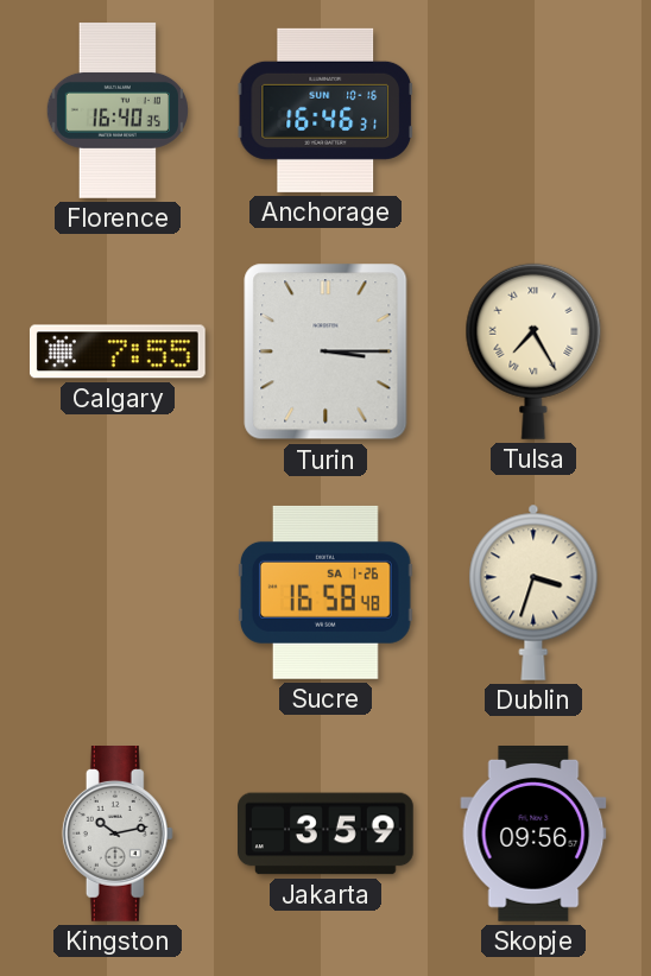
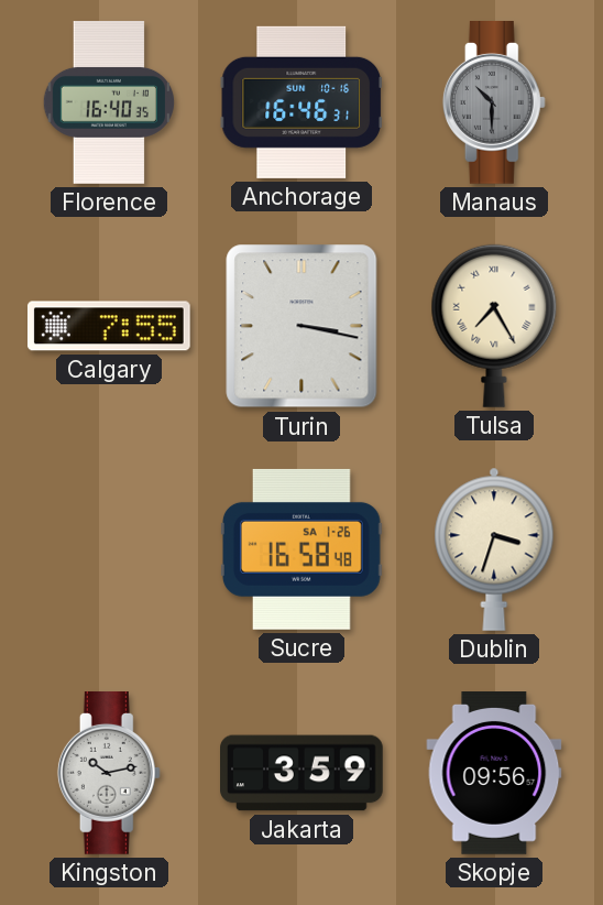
Manaus: none -> 10:30 (494, 103)
Turin: 3:15 -> 3:17 (301, 326)
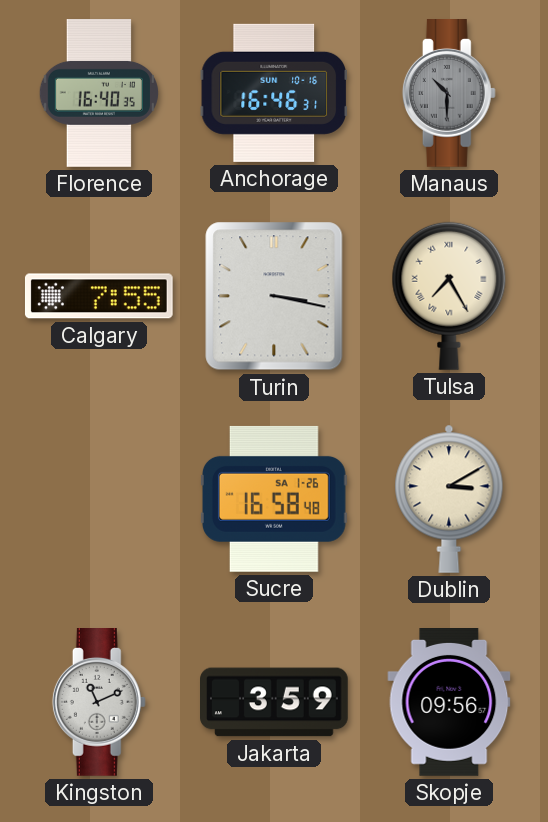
Dublin: 3:33 -> 3:10 (449, 499)
Kingston: 10:13 -> 11:11 (99, 703)
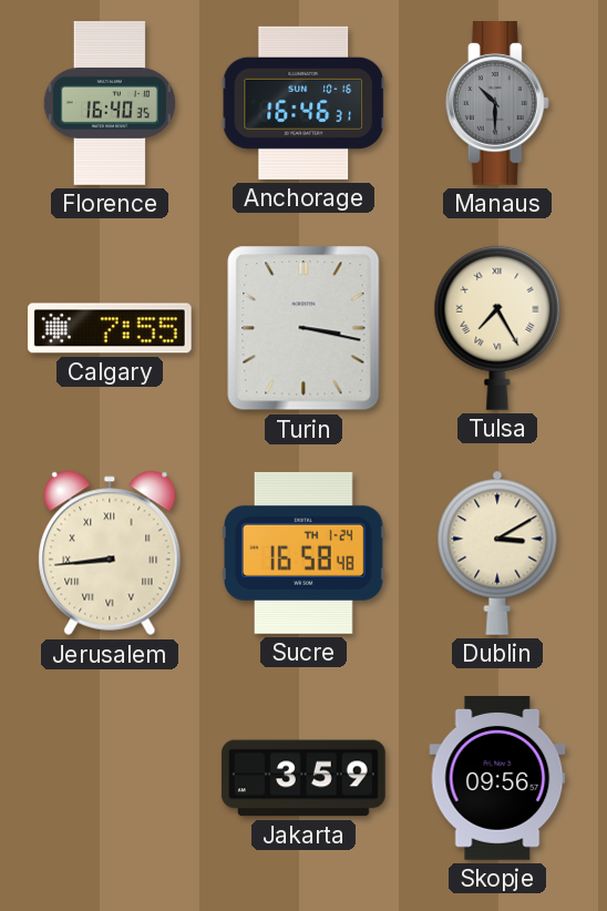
Jerusalem: none -> 8:44 (110, 553)
Sucre date: SA 1-26 -> TH 1-24 (303, 553)
Kingston: 11:11 -> none (99, 703)
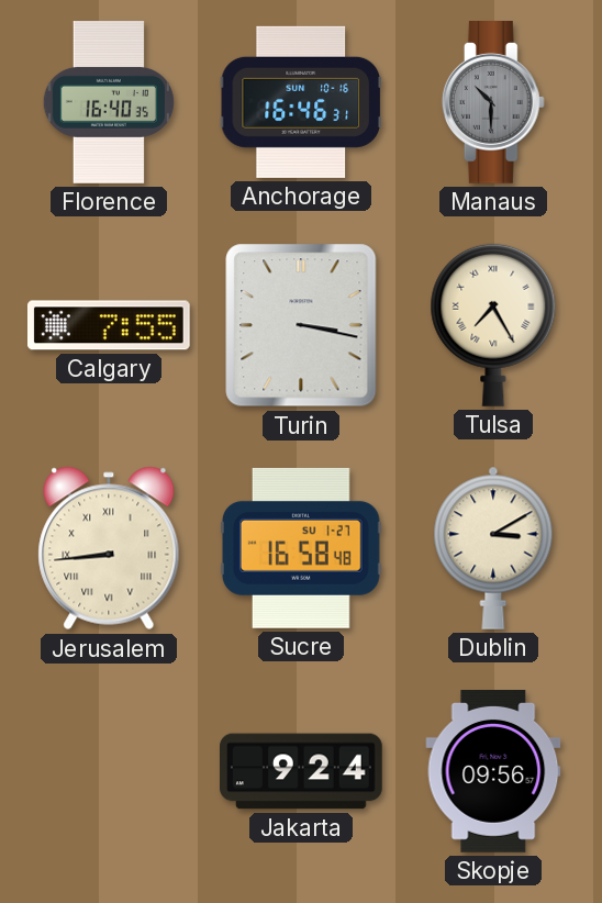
Sucre date: TH 1-24 -> SU 1-27 (301, 548)
Jakarta: 3:59 -> 9:24 (302, 771)
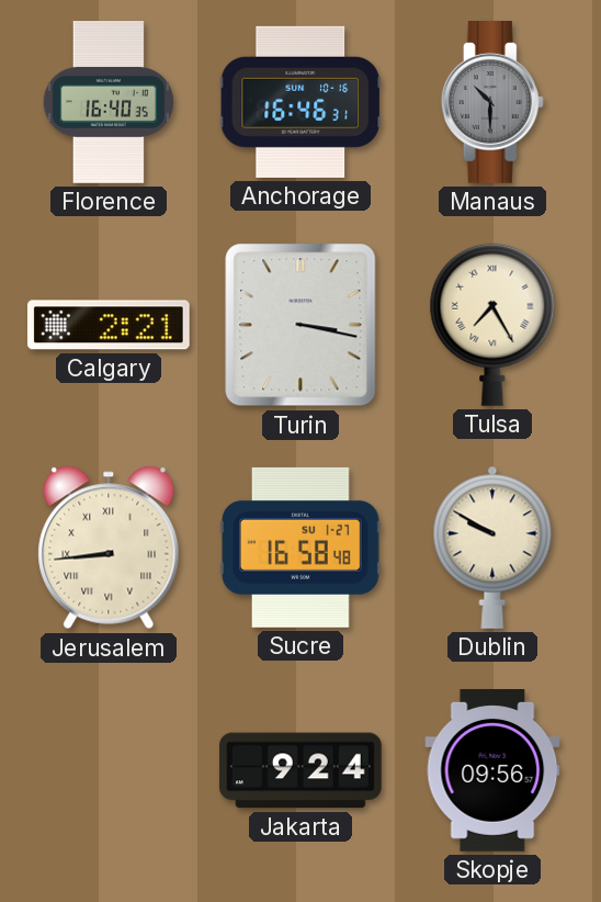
Calgary: 7:55 -> 2:21 (109, 325)
Dublin: 3:10 -> 9:50 (492, 548)
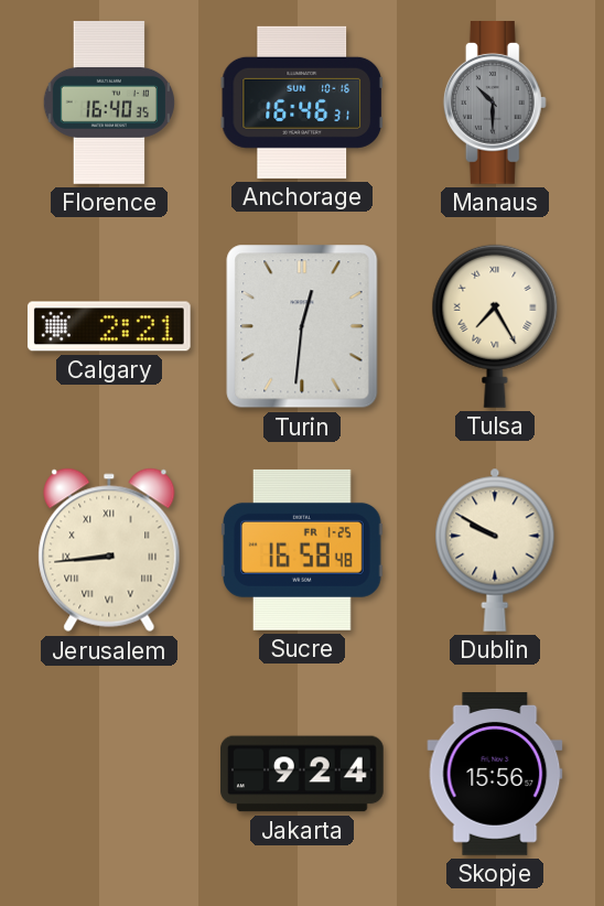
Turin: 3:17 -> 12:31 (302, 326)
Sucre date: SU 1-27 -> FR 1-25 (302, 550)
Skopje: 09:56 -> 15:56 (495, 775)
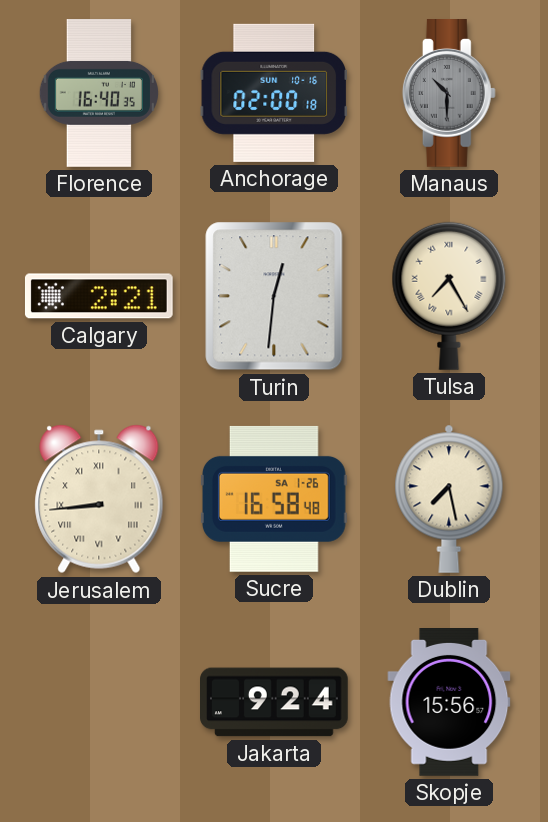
Anchorage: 16:46 -> 02:00 (273, 93)
Sucre date: FR 1-25 -> SA 1-26 (274, 499)
Dublin: 9:50 -> 7:28 (449, 499)
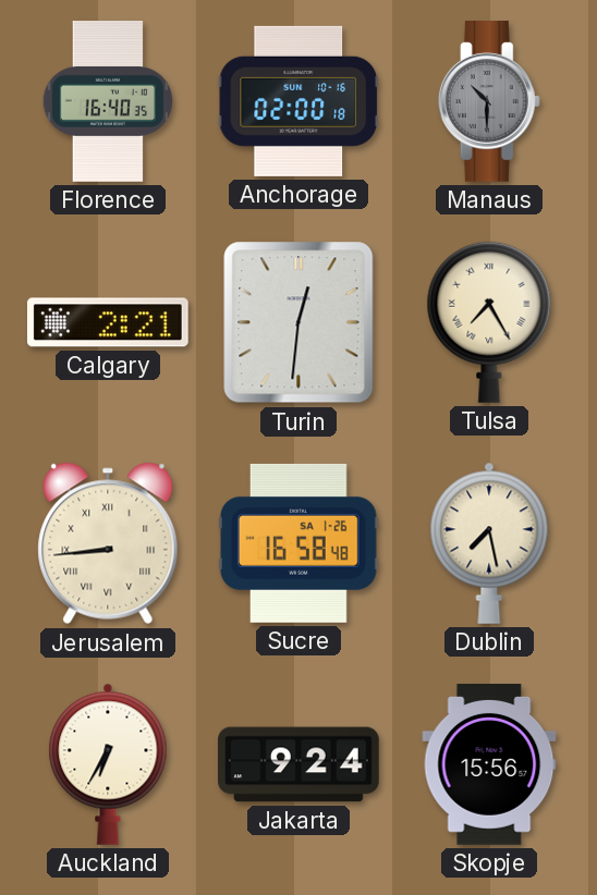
Auckland: none -> 6:35 (108, 764)
